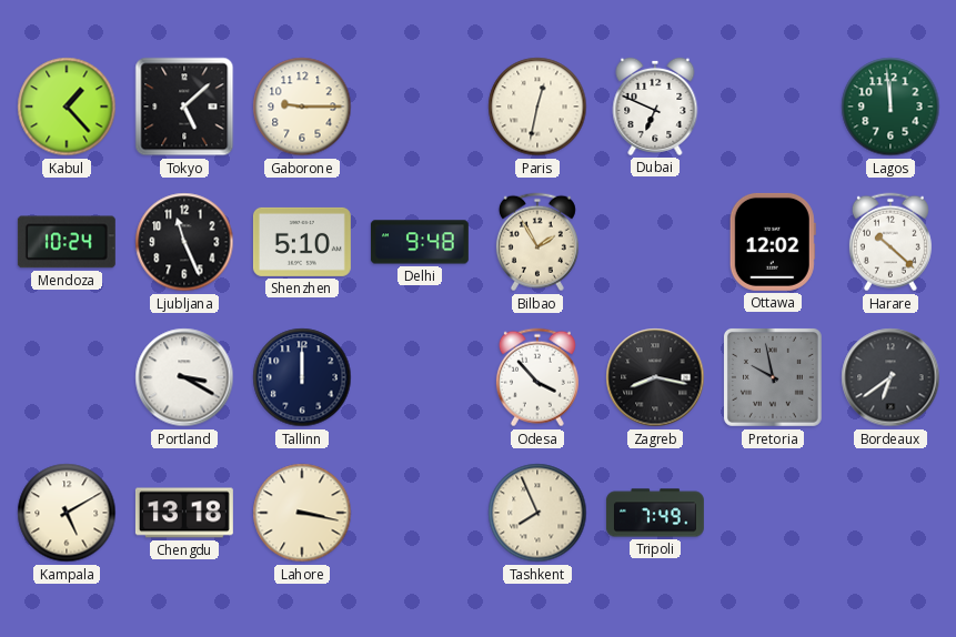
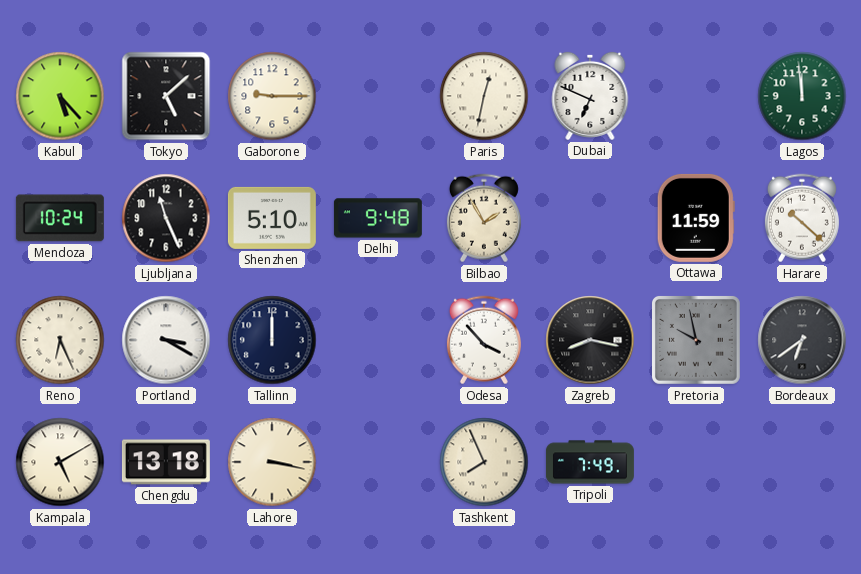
Kabul: 1:23 -> 5:23 (60, 96)
Ottawa: 12:02 -> 11:59 (696, 218)
Reno: none -> 6:26 (60, 340)
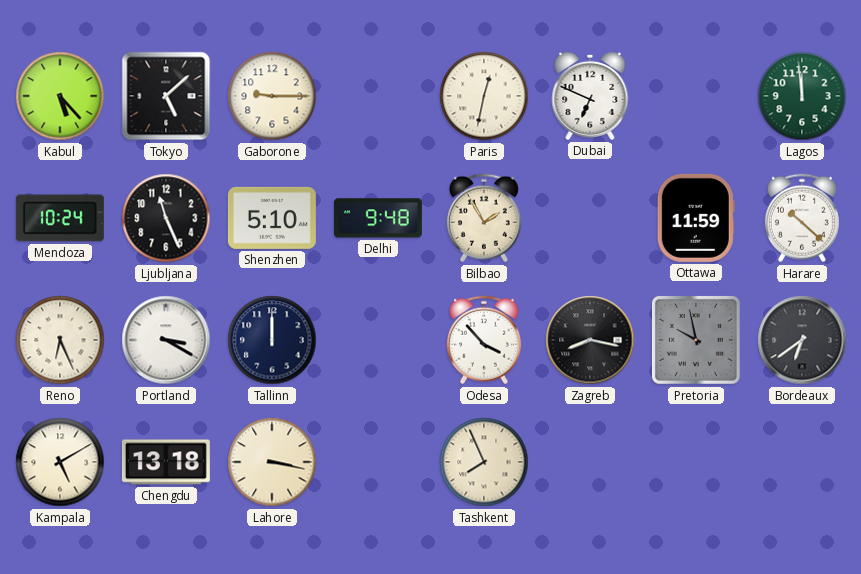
Tripoli: 7:49 -> none (590, 462)
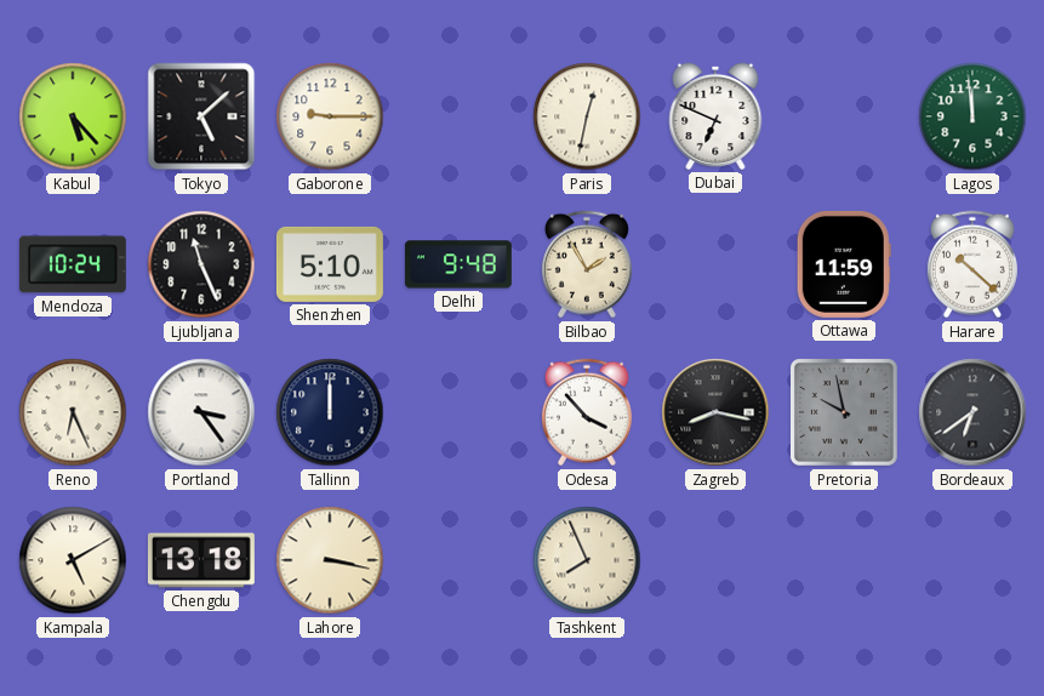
Portland: 3:20 -> 3:24 (201, 412)
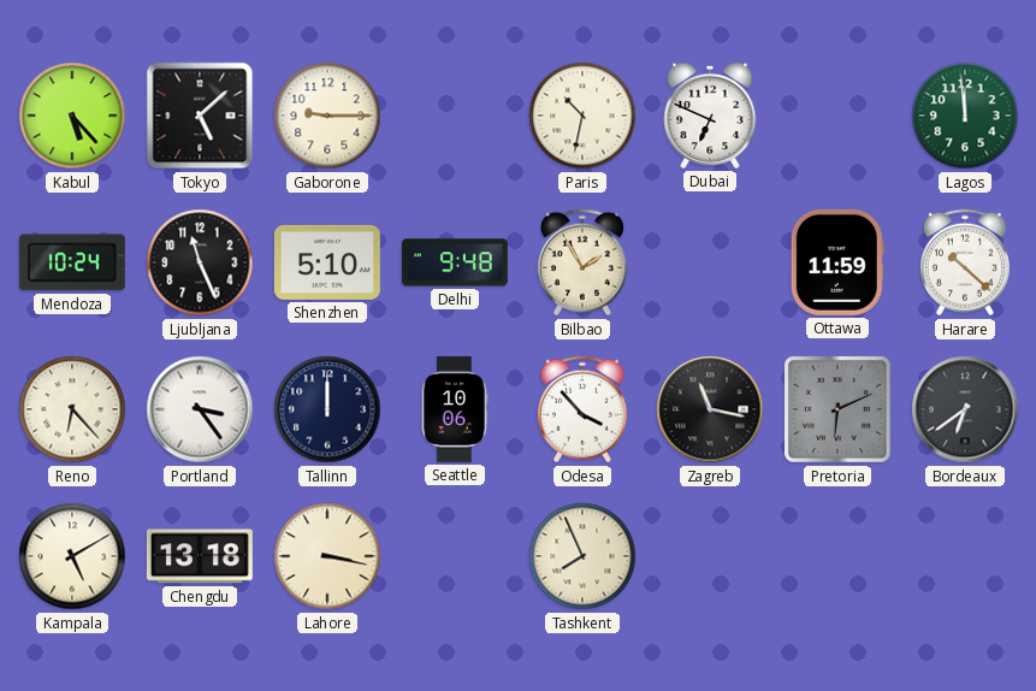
Paris: 12:32 -> 10:32 (582, 116)
Reno: 6:26 -> 6:23 (72, 409)
Seattle: none -> 10:06 (455, 409)
Zagreb: 8:17 -> 11:17 (710, 409)
Pretoria: 9:58 -> 6:11 (837, 409)
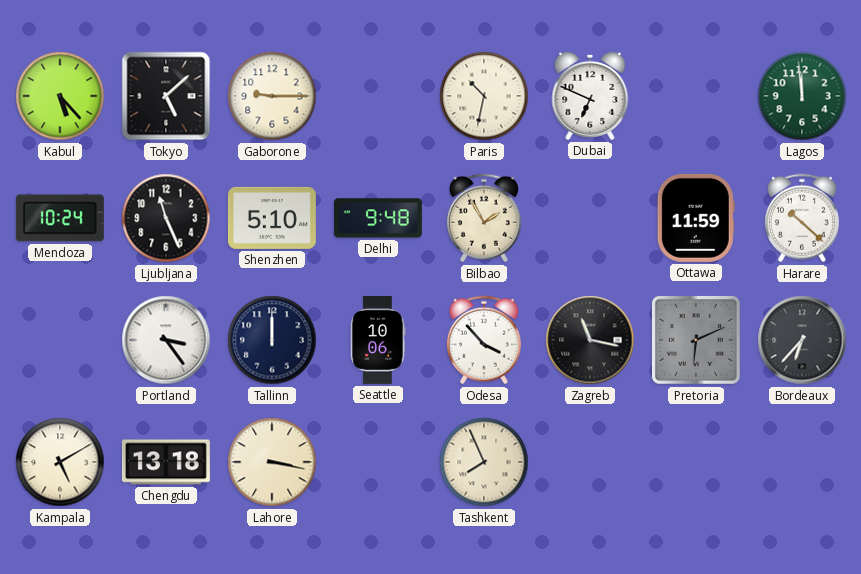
Reno: 6:23 -> none (72, 409)
Bordeaux: 6:39 -> 6:37 (802, 340)
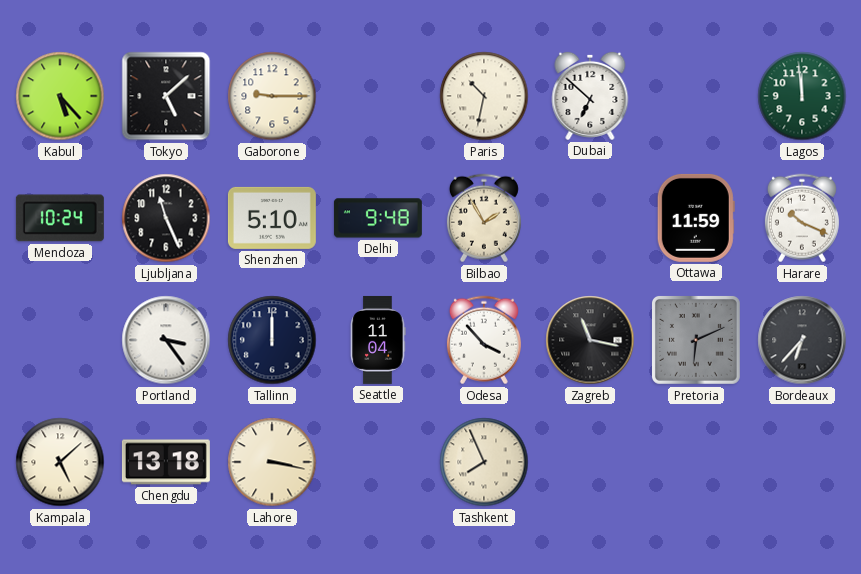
Dubai: 6:49 -> 6:52 (590, 96)
Harare: 10:22 -> 10:19 (802, 218)
Seattle: 10:06 -> 11:04 (378, 340)
Kampala: 5:10 -> 5:08 (60, 462)
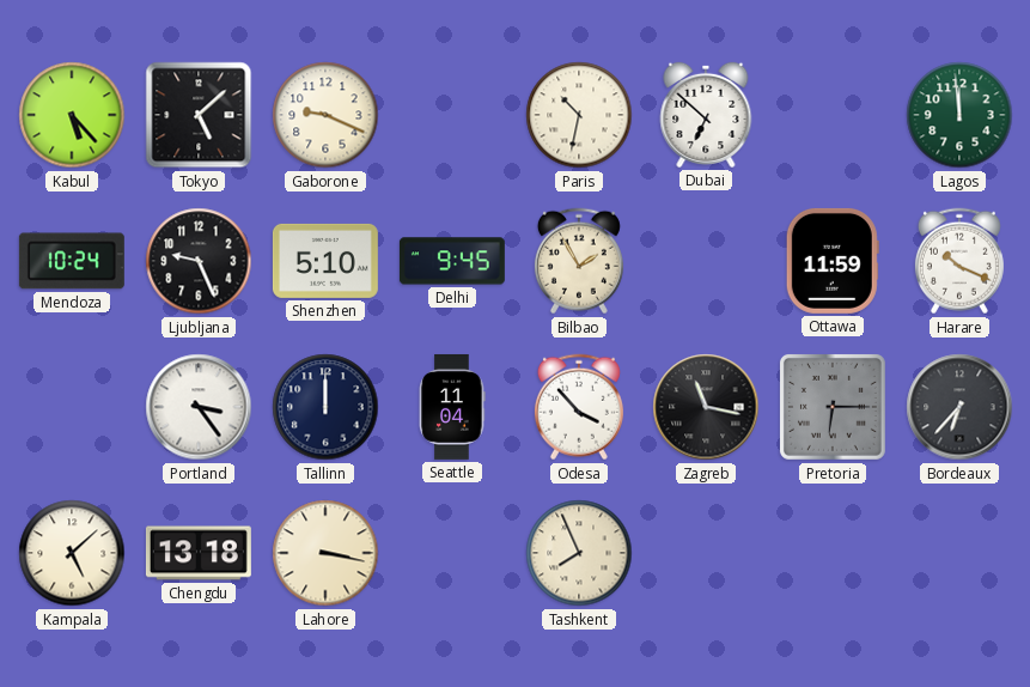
Gaborone: 9:15 -> 9:19 (325, 115)
Ljubljana: 11:26 -> 9:26 (199, 261)
Delhi: 9:48 -> 9:45 (452, 261)
Pretoria: 6:11 -> 6:15 (833, 407)
